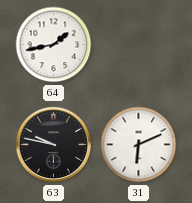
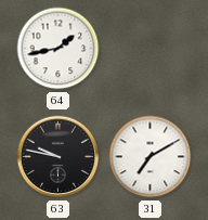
31: 6:11 -> 7:10 (151, 157)
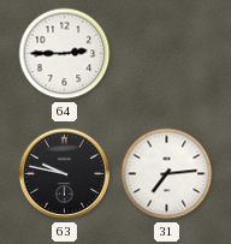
64: 1:43 -> 2:45 (65, 54)
31: 7:10 -> 7:14 (167, 174)
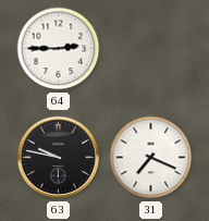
31: 7:14 -> 7:19 (151, 158)
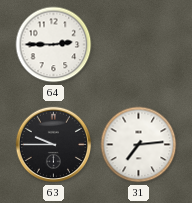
63: 9:47 -> 9:45 (54, 145)
31: 7:19 -> 7:14 (139, 145)
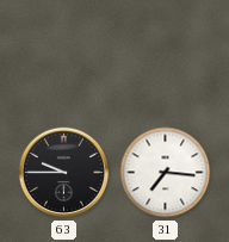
64: 2:45 -> none (54, 45)
31: 7:14 -> 7:16 (166, 173)
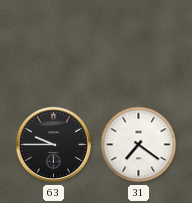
31: 7:16 -> 7:21 (139, 145)
